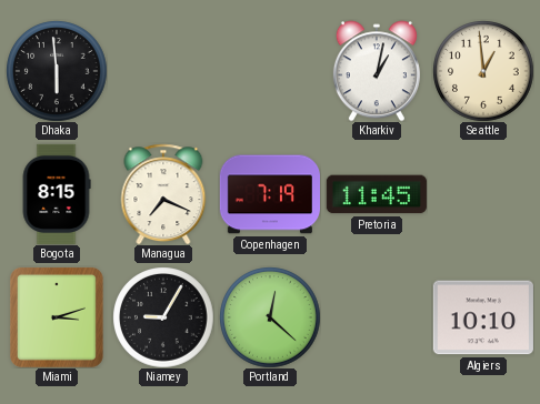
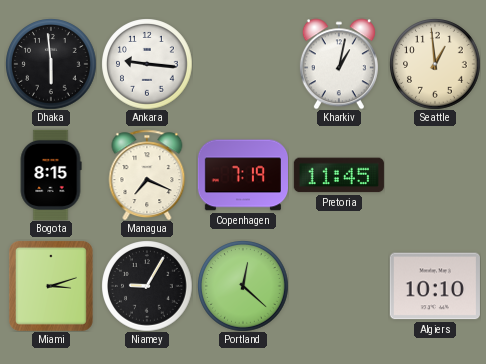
Ankara: none -> 9:16 (147, 64)
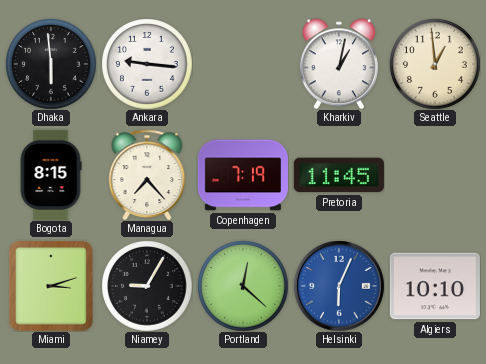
Managua: 7:19 -> 7:23 (147, 175)
Helsinki: none -> 6:04 (339, 286)
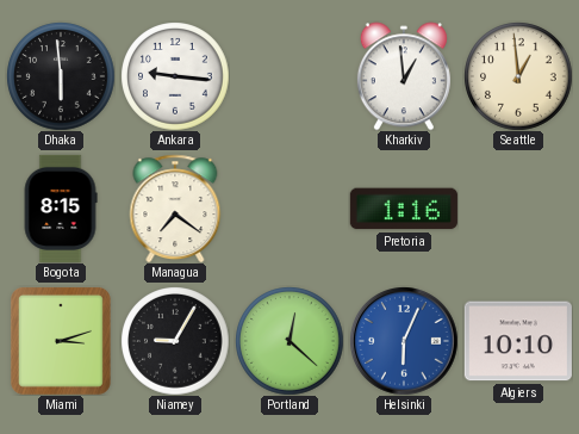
Kharkiv: 1:02 -> 12:59 (404, 76)
Managua: 7:23 -> 7:21 (175, 209)
Copenhagen: 7:19 -> none (242, 175)
Pretoria: 11:45 -> 1:16 (404, 209)
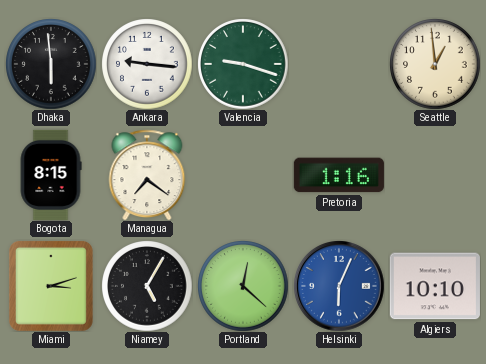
Valencia: none -> 9:18 (243, 64)
Kharkiv: 12:59 -> none (404, 76)
Niamey: 9:05 -> 5:05 (147, 286)
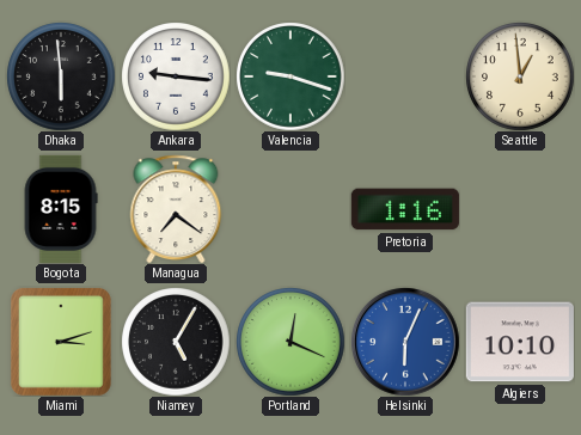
Portland: 12:22 -> 12:19 (290, 342)
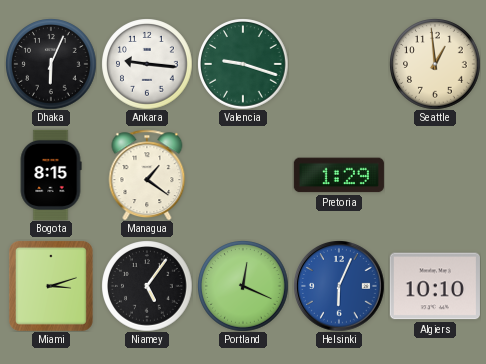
Dhaka: 5:59 -> 6:04 (51, 64)
Managua: 7:21 -> 1:21 (147, 175)
Pretoria: 1:16 -> 1:29 (339, 175)
Niamey: 5:05 -> 5:06 (147, 286)
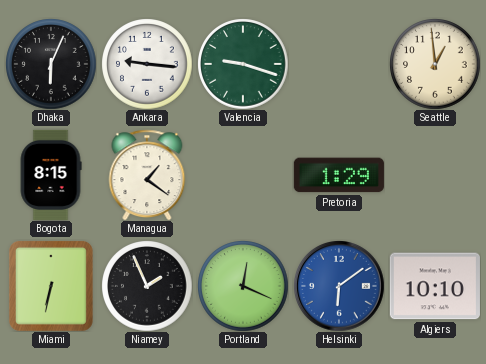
Miami: 3:12 -> 6:32 (51, 286)
Niamey: 5:06 -> 1:56 (147, 286)
Helsinki: 6:04 -> 6:09 (339, 286)
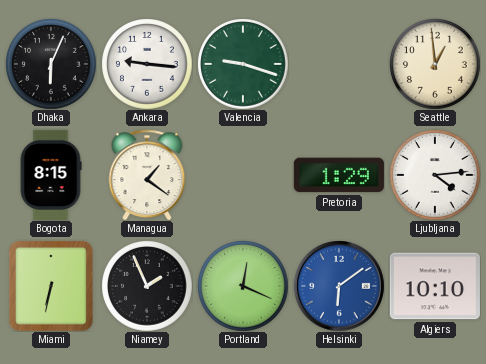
Ljubljana: none -> 4:14 (435, 175)
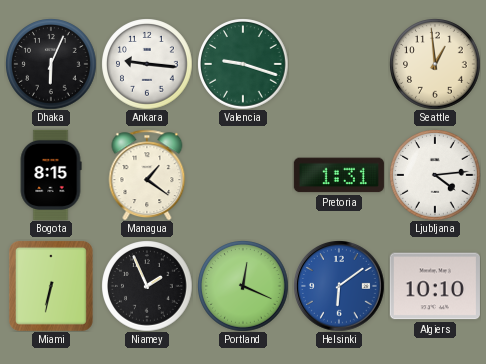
Pretoria: 1:29 -> 1:31 (339, 175)
